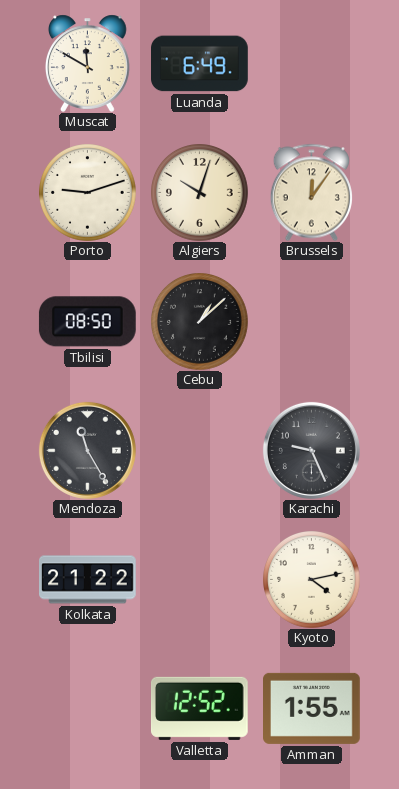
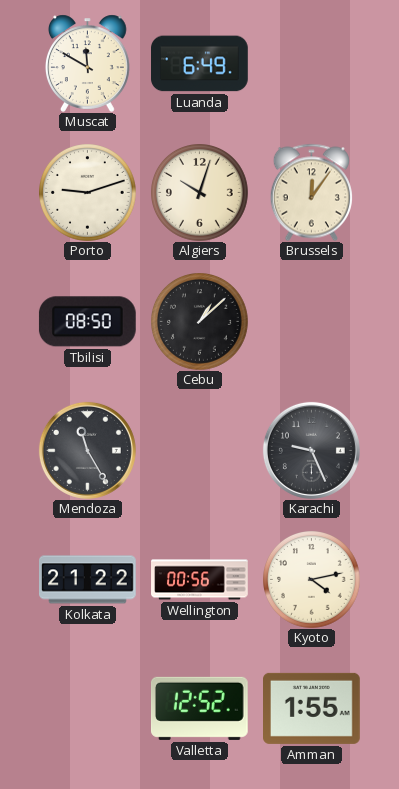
Wellington: none -> 00:56 (200, 580)
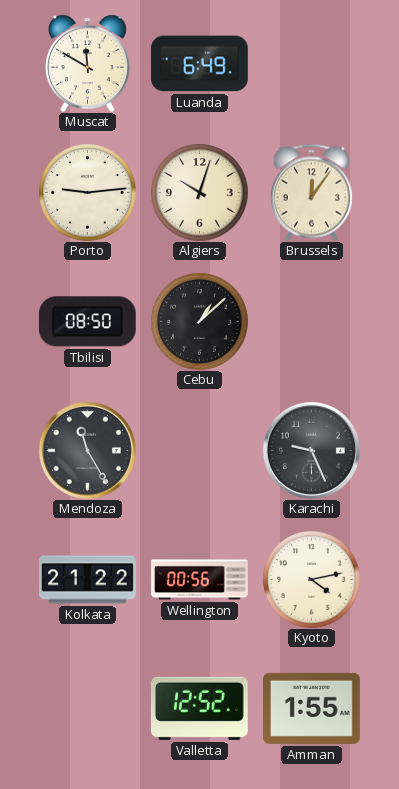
Porto: 9:12 -> 9:14 (88, 193)
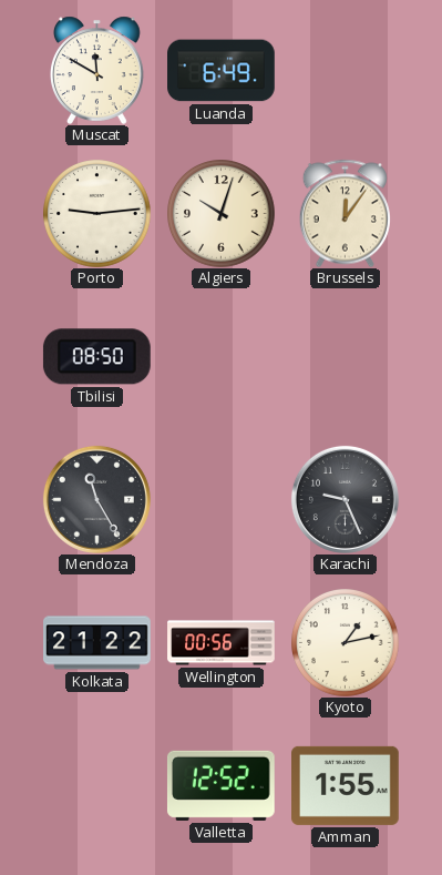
Cebu: 1:08 -> none (200, 322)
Kyoto: 4:13 -> 1:13 (346, 643)
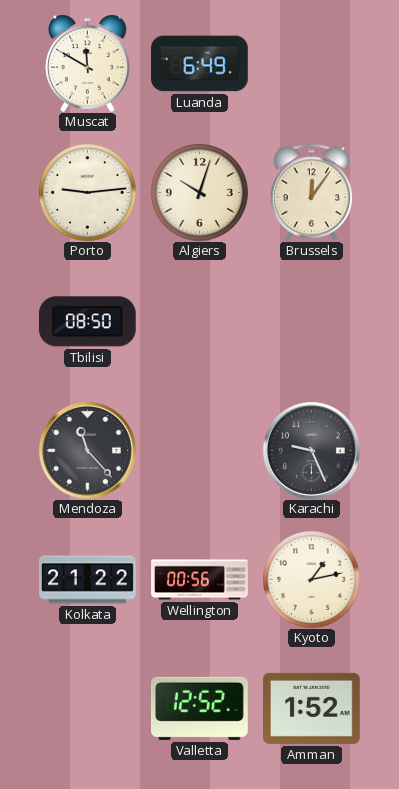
Mendoza: 11:25 -> 11:23 (87, 450)
Amman: 1:55 -> 1:52 (312, 708)
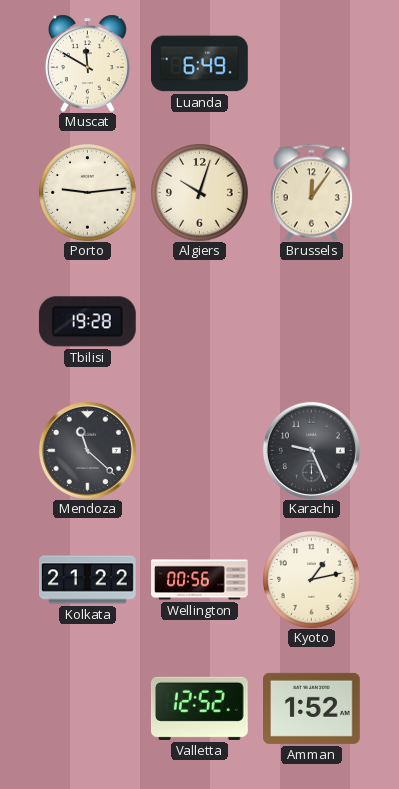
Tbilisi: 08:50 -> 19:28 (87, 322)
Mendoza: 11:23 -> 11:22 (87, 450)
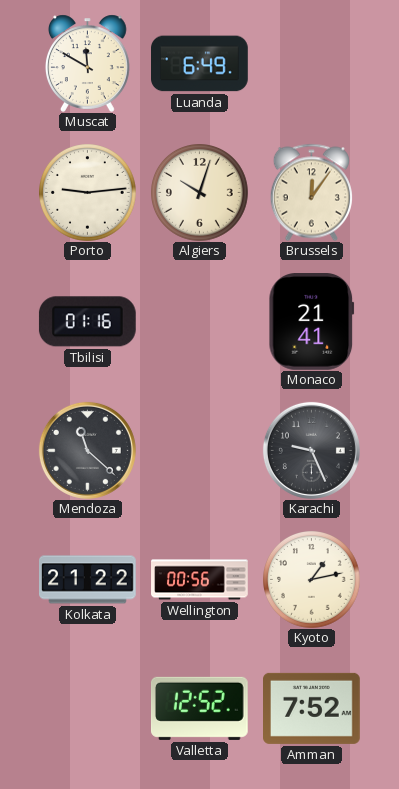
Tbilisi: 19:28 -> 01:16 (87, 322)
Monaco: none -> 21:41 (312, 322)
Amman: 1:52 -> 7:52 (312, 708)
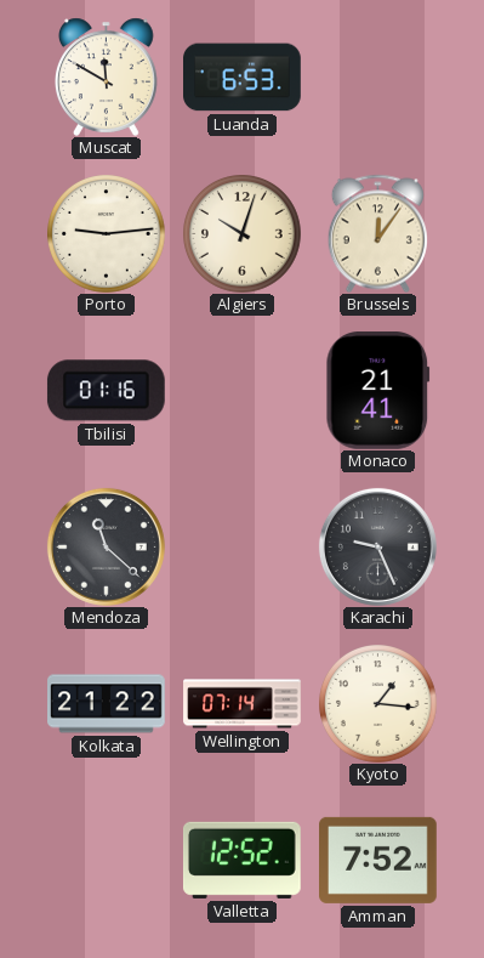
Luanda: 6:49 -> 6:53 (243, 78)
Wellington: 00:56 -> 07:14 (243, 704)
Kyoto: 1:13 -> 1:16 (378, 704)
